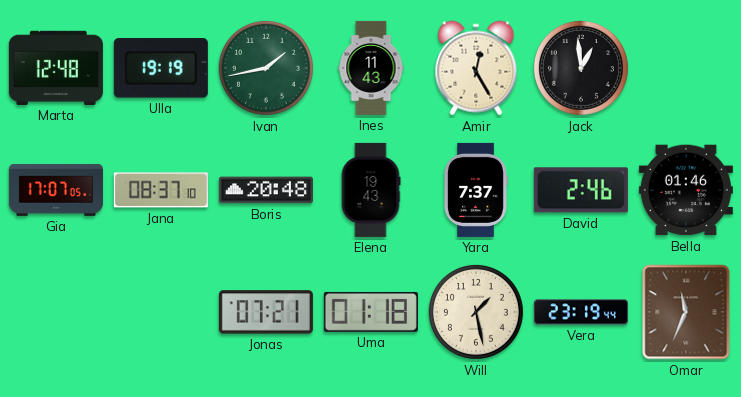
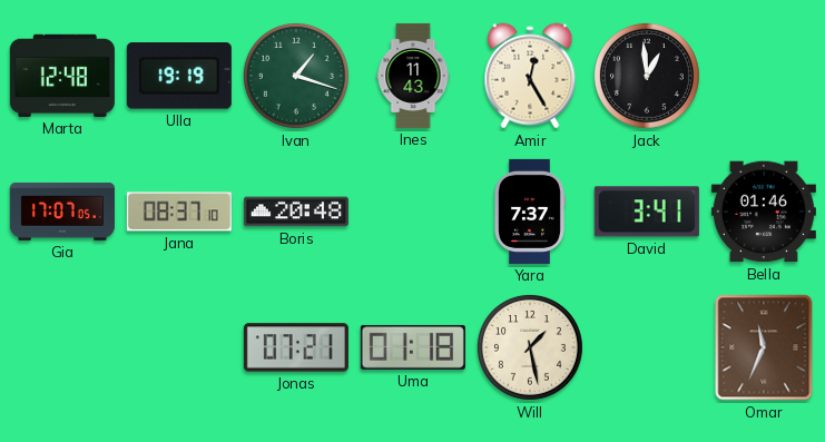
Ivan: 1:43 -> 1:18 (296, 76)
Elena: 19:43 -> none (371, 190)
David: 2:46 -> 3:41 (647, 212)
Vera: 23:19 -> none (581, 312)
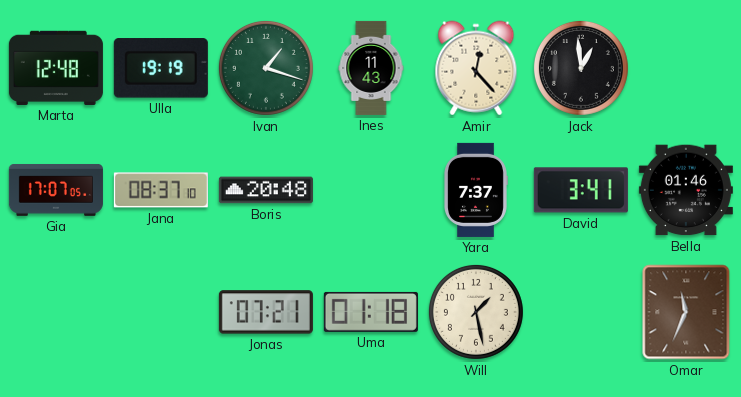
Amir: 12:25 -> 12:23 (476, 68)
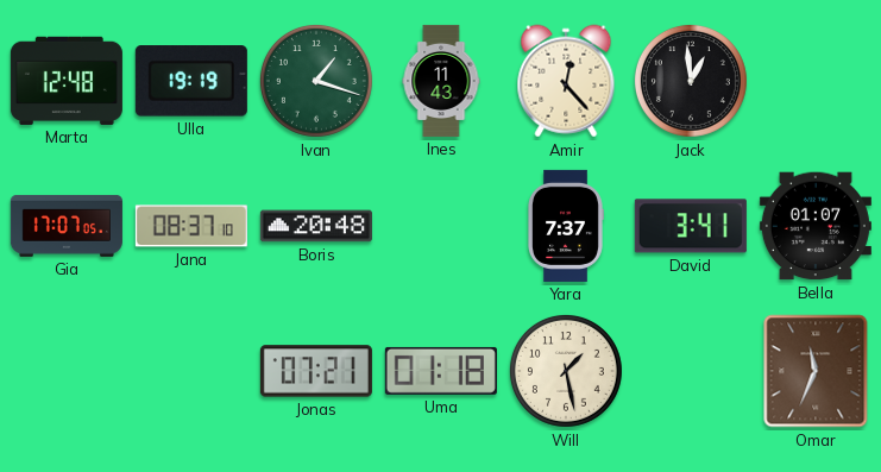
Bella: 01:46 -> 01:07 (816, 226)
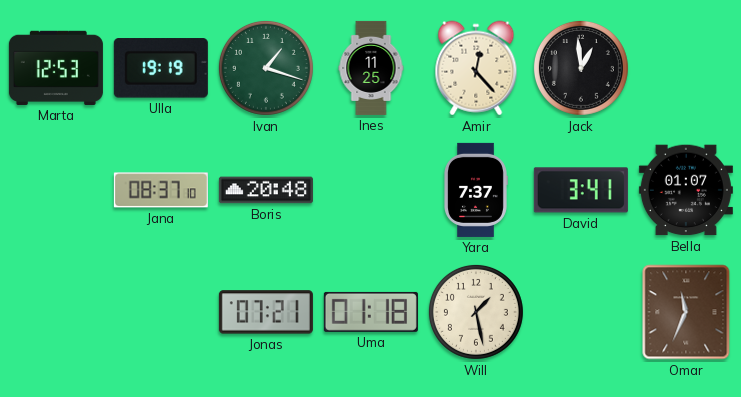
Marta: 12:48 -> 12:53 (56, 68)
Ines: 11:43 -> 11:25 (371, 68)
Gia: 17:07 -> none (67, 226)
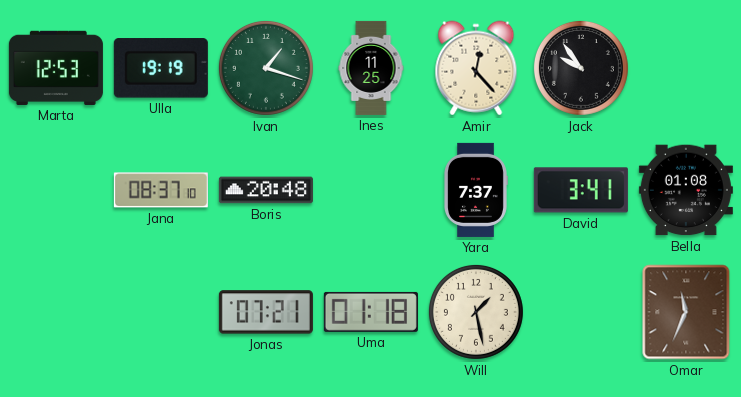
Jack: 12:59 -> 9:54 (581, 68)
Bella: 01:07 -> 01:08 (686, 190)
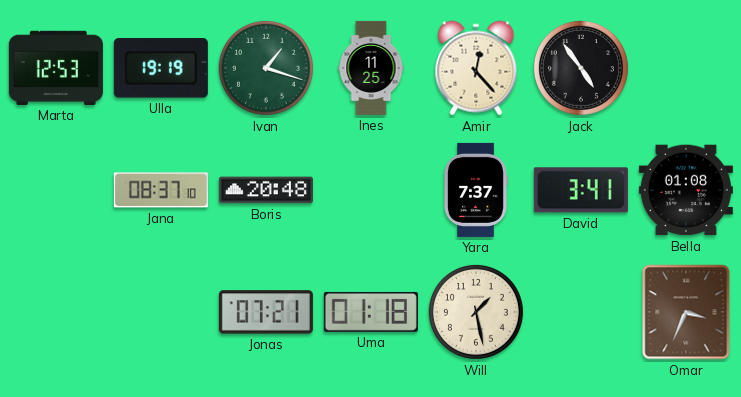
Jack: 9:54 -> 4:54 (581, 68)
Omar: 11:34 -> 3:34 (686, 312)
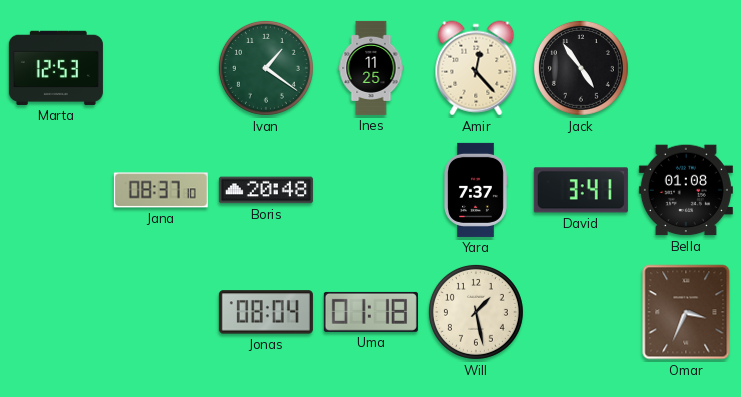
Ulla: 19:19 -> none (161, 68)
Ivan: 1:18 -> 1:21 (266, 68)
Jonas: 07:21 -> 08:04 (266, 312)
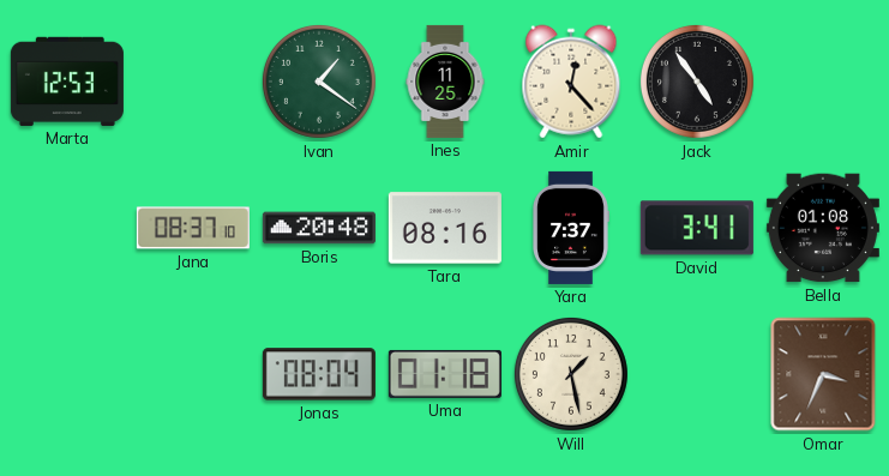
Tara: none -> 08:16 (445, 228)
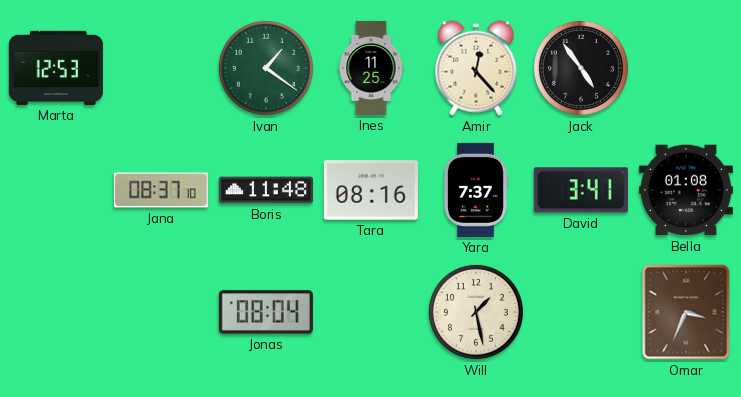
Boris: 20:48 -> 11:48 (266, 190)
Uma: 01:18 -> none (445, 374)
